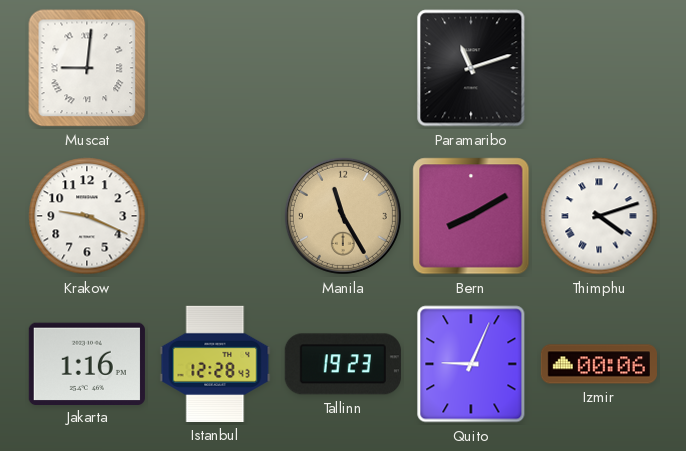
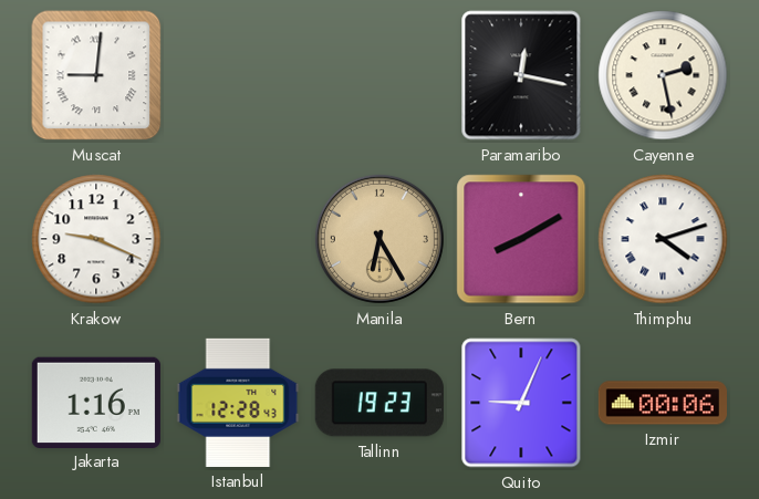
Paramaribo: 11:12 -> 12:17 (521, 75)
Cayenne: none -> 2:28 (663, 75)
Manila: 11:25 -> 6:25 (379, 239)
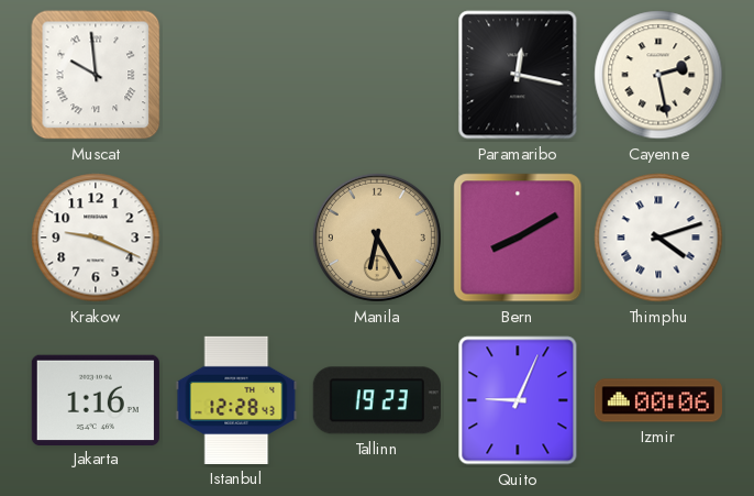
Muscat: 9:01 -> 9:59 (96, 75)
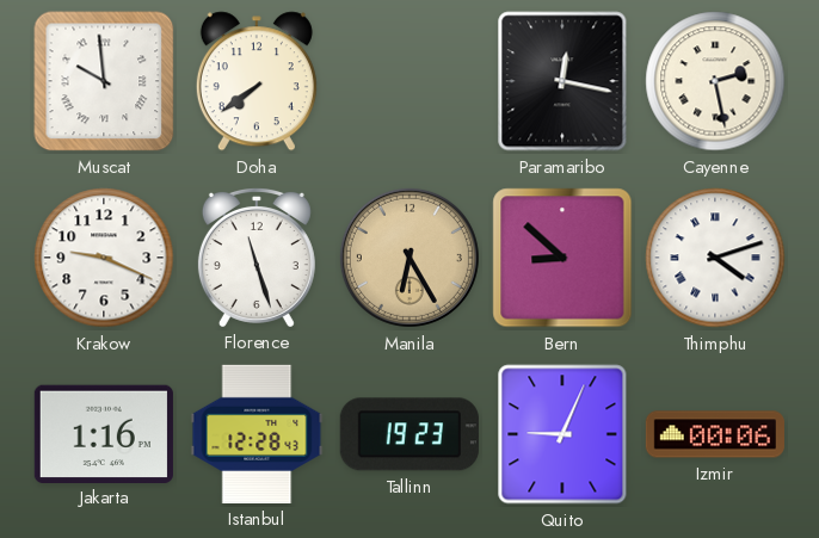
Doha: none -> 7:39 (257, 81)
Florence: none -> 11:27 (257, 258)
Bern: 8:10 -> 8:52 (562, 258)
